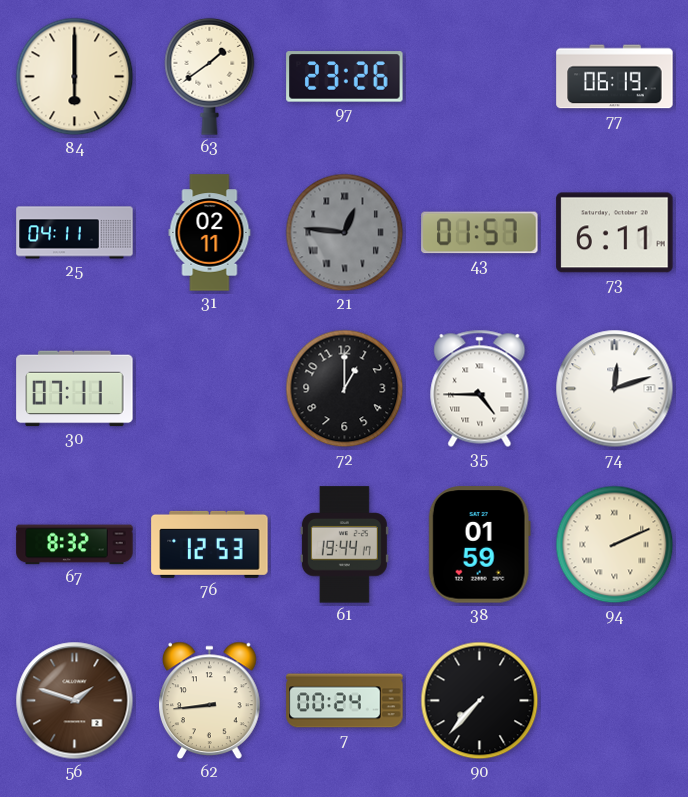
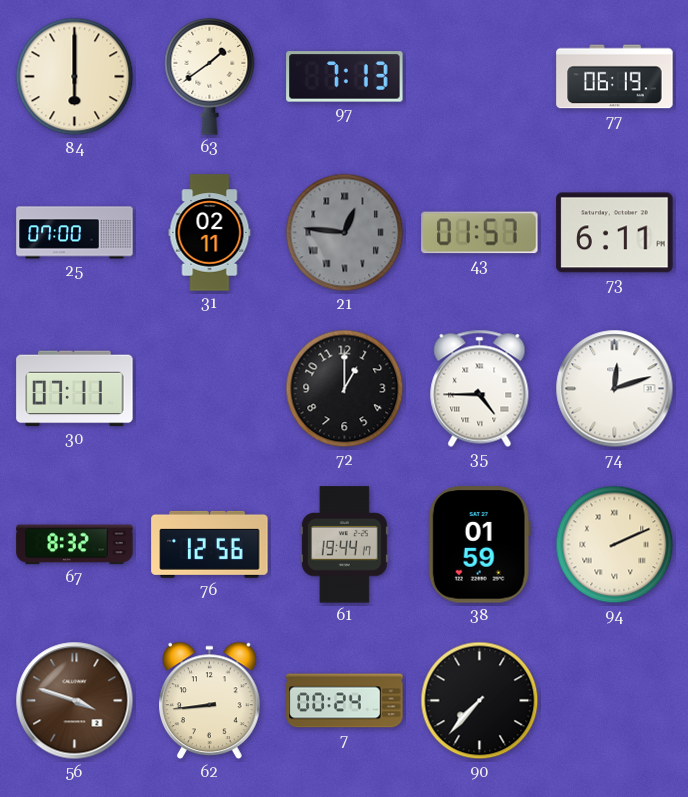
97: 23:26 -> 7:13 (345, 77)
25: 04:11 -> 07:00 (75, 233)
76: 12:53 -> 12:56 (210, 544)
56: 1:48 -> 3:48 (75, 701)
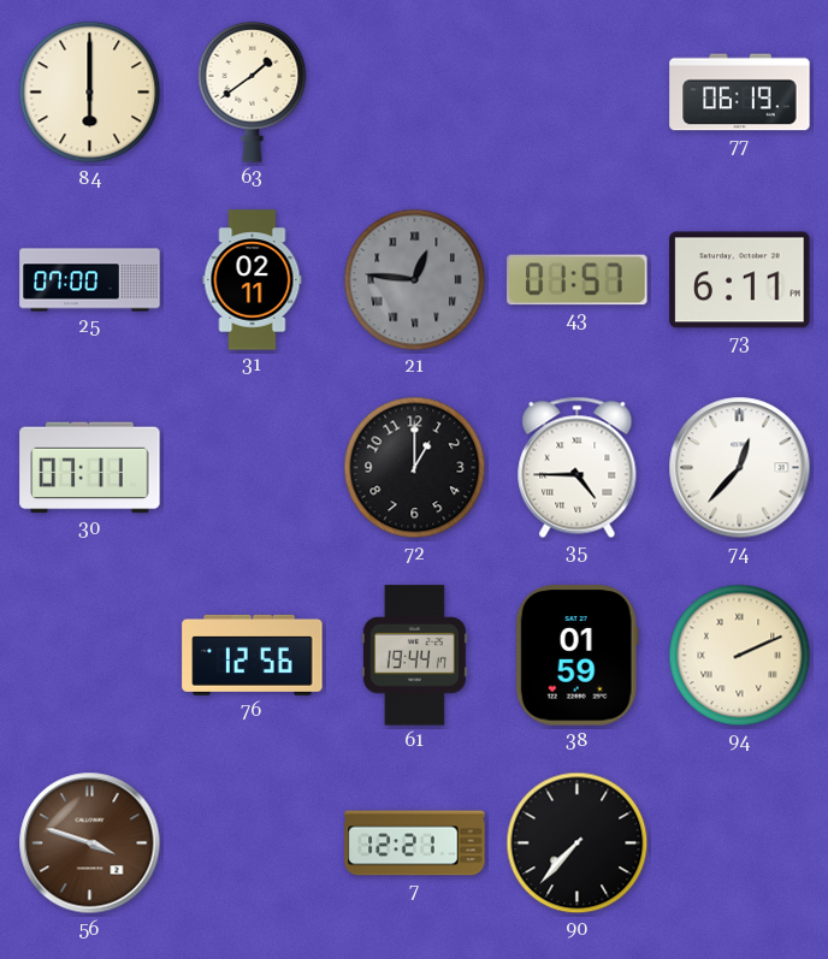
97: 7:13 -> none (345, 77)
74: 12:12 -> 12:37 (740, 468)
67: 8:32 -> none (75, 545)
62: 8:44 -> none (210, 701)
7: 00:24 -> 12:21 (415, 843)
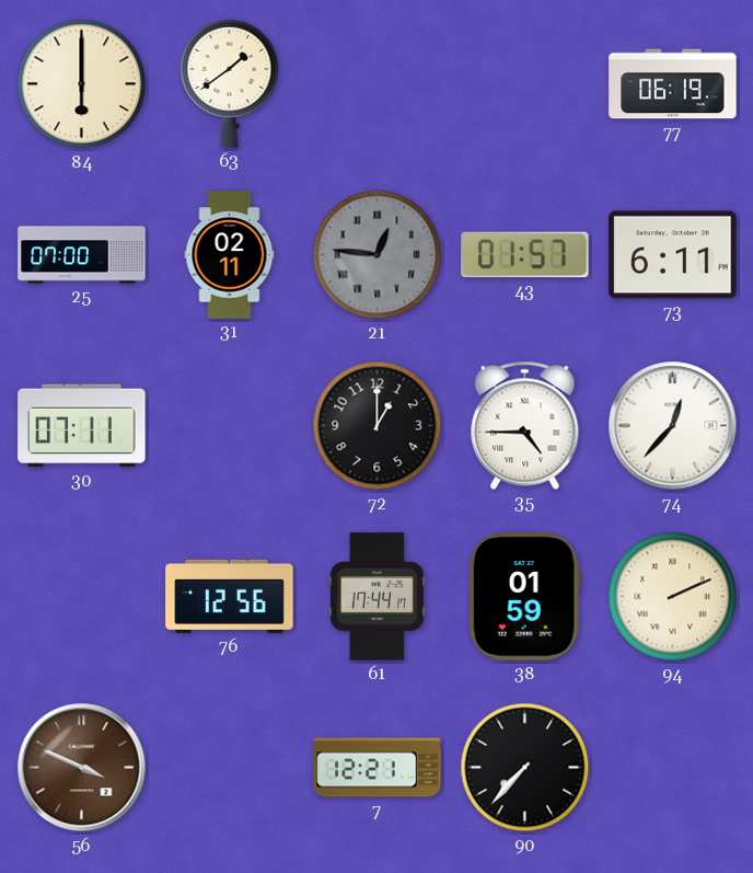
61: 19:44 -> 17:44 (376, 597)
56: 3:48 -> 3:49 (82, 768)
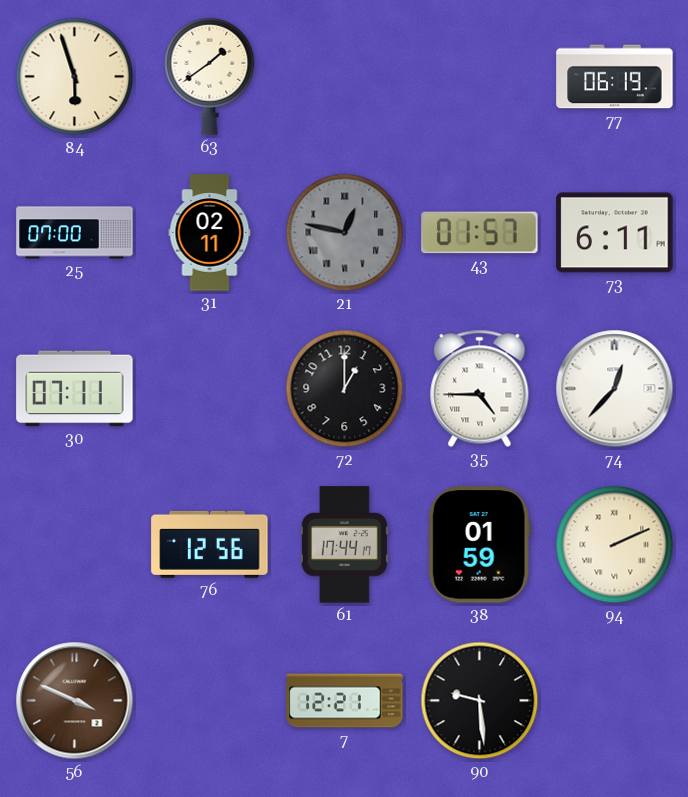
84: 6:00 -> 5:57 (75, 77)
21: 12:46 -> 12:47 (345, 233)
90: 7:37 -> 9:29 (480, 701)
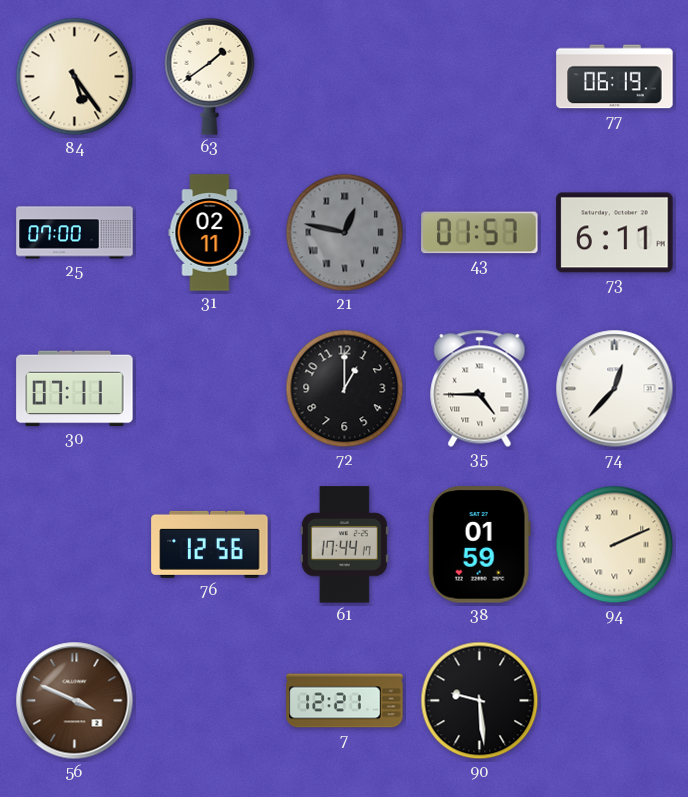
84: 5:57 -> 5:24 (75, 77)
